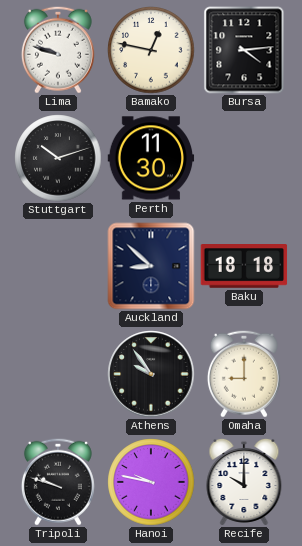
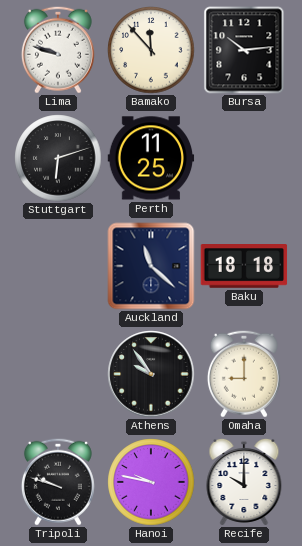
Bamako: 12:47 -> 11:53 (151, 50)
Bursa: 4:14 -> 10:14 (244, 50)
Stuttgart: 10:12 -> 6:12 (58, 158)
Perth: 11:30 -> 11:25 (151, 158)
Auckland: 8:52 -> 11:22 (151, 266)
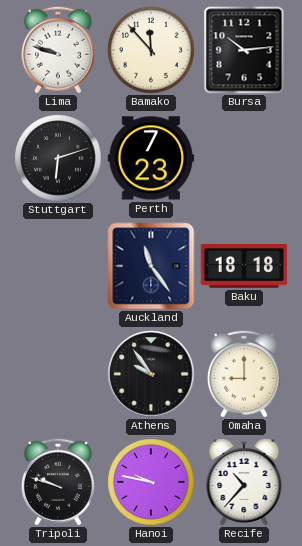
Perth: 11:25 -> 7:23 (151, 158)
Auckland: 11:22 -> 11:24 (151, 266)
Recife: 10:00 -> 10:37 (244, 482)
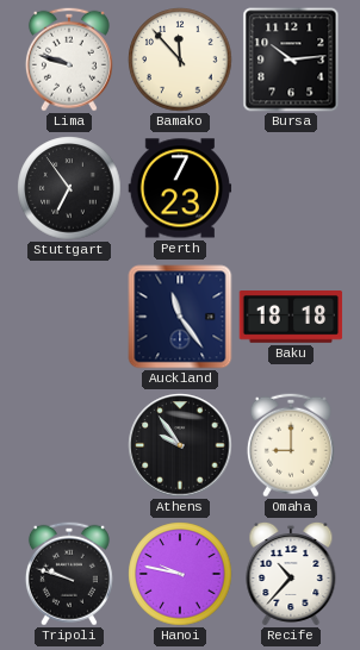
Stuttgart: 6:12 -> 6:54 (69, 188)
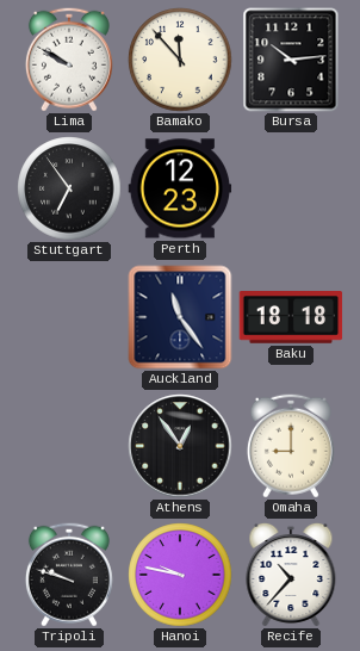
Lima: 9:48 -> 9:50 (69, 60)
Perth: 7:23 -> 12:23 (180, 188)
Athens: 9:54 -> 12:54 (180, 446)
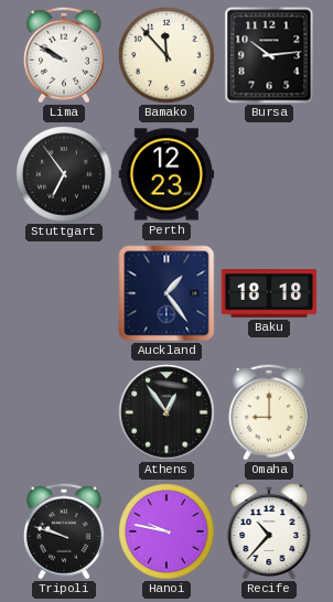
Auckland: 11:24 -> 1:24 (166, 293)
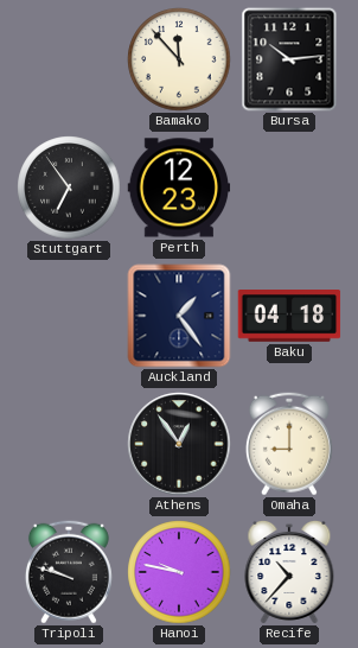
Lima: 9:50 -> none (64, 55)
Baku: 18:18 -> 04:18 (289, 317)
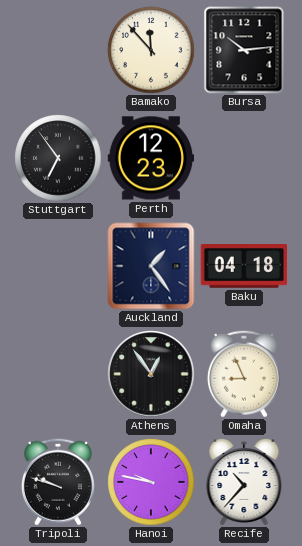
Omaha: 9:00 -> 8:56 (244, 374)
